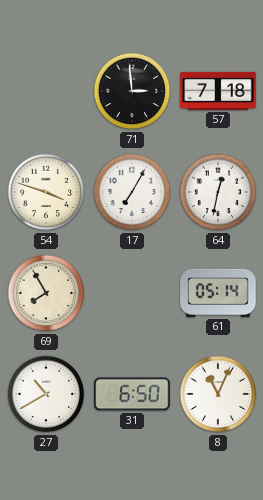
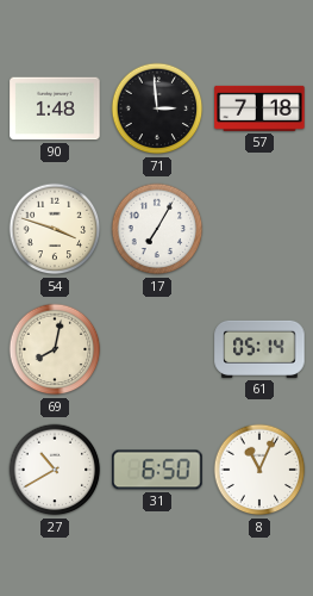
90: none -> 1:48 (55, 108)
64: 12:32 -> none (218, 192)
69: 7:55 -> 8:02 (55, 349)
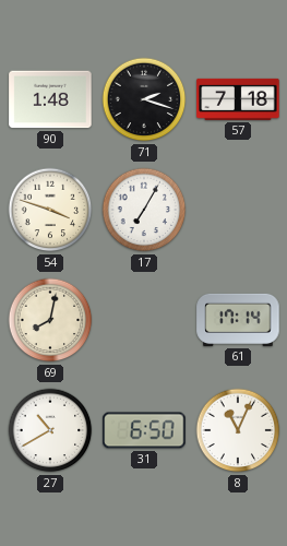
71: 2:59 -> 2:18 (144, 99)
61: 05:14 -> 17:14 (238, 320)
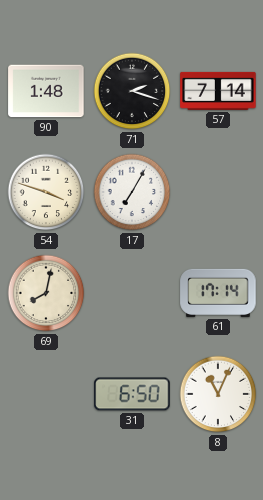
57: 7:18 -> 7:14 (218, 91)
27: 10:40 -> none (50, 430)
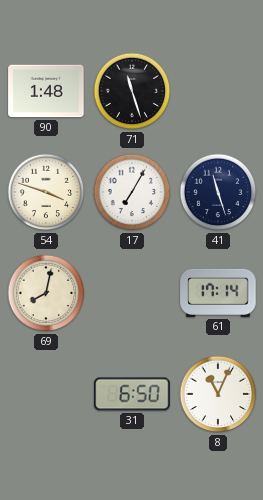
71: 2:18 -> 11:27 (132, 91)
57: 7:14 -> none (218, 91)
41: none -> 11:27 (218, 192)
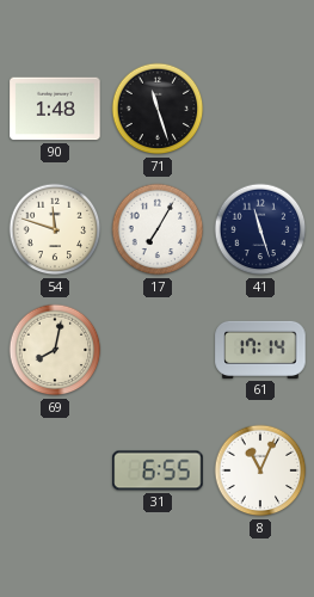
54: 3:48 -> 11:48 (55, 229)
31: 6:50 -> 6:55 (158, 470)
